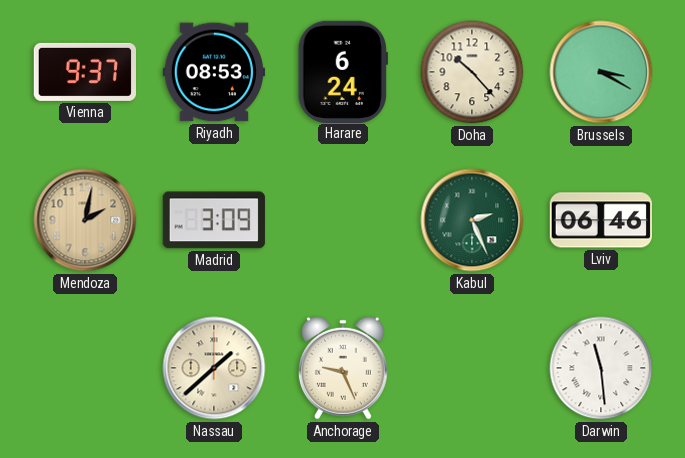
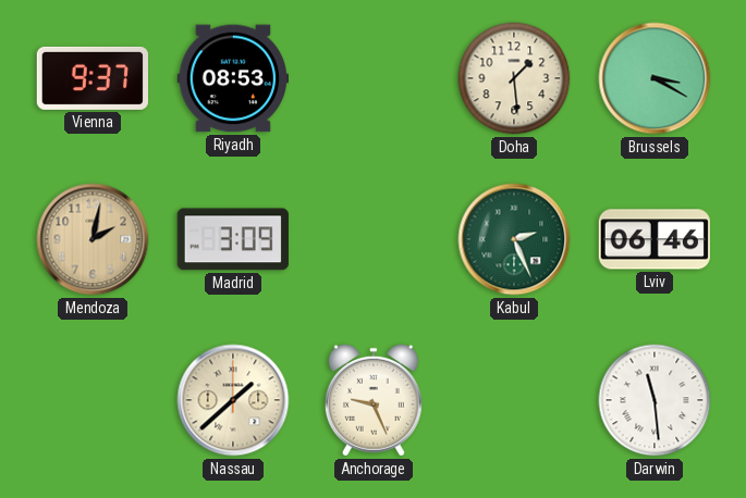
Harare: 6:24 -> none (343, 71)
Doha: 10:23 -> 1:29 (514, 78)
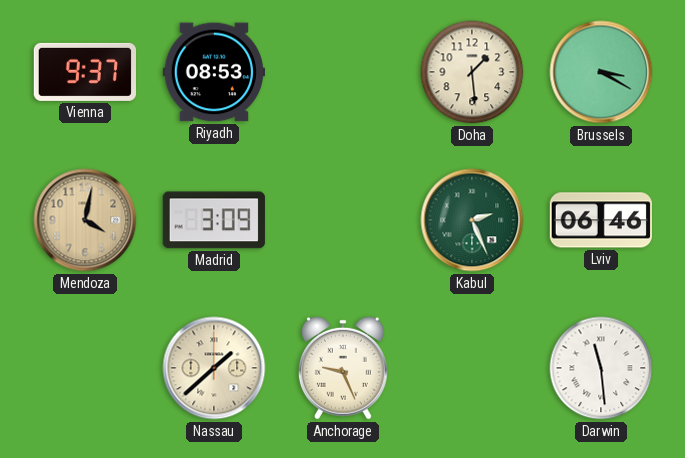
Mendoza: 2:02 -> 4:02 (85, 220)
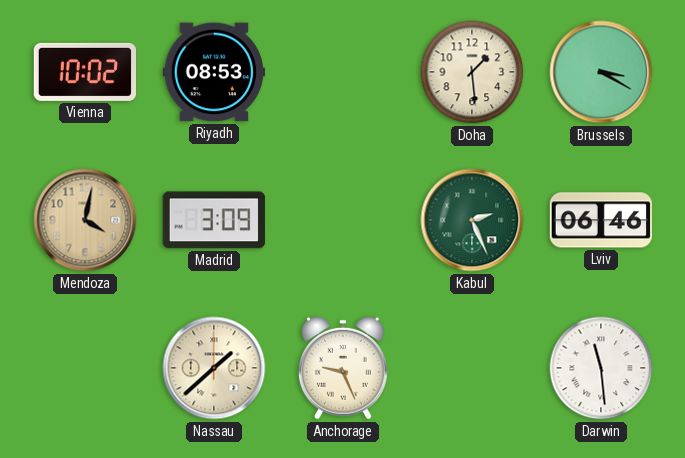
Vienna: 9:37 -> 10:02 (84, 72)
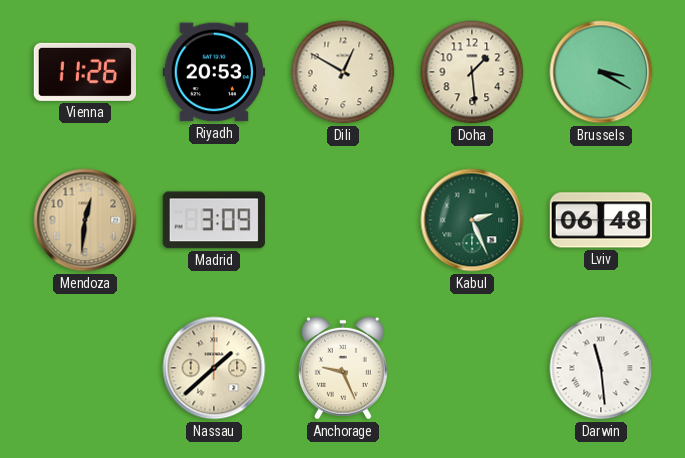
Vienna: 10:02 -> 11:26 (84, 72)
Riyadh: 08:53 -> 20:53 (213, 72)
Dili: none -> 12:50 (343, 72)
Mendoza: 4:02 -> 12:31 (85, 220)
Lviv: 06:46 -> 06:48 (600, 220)
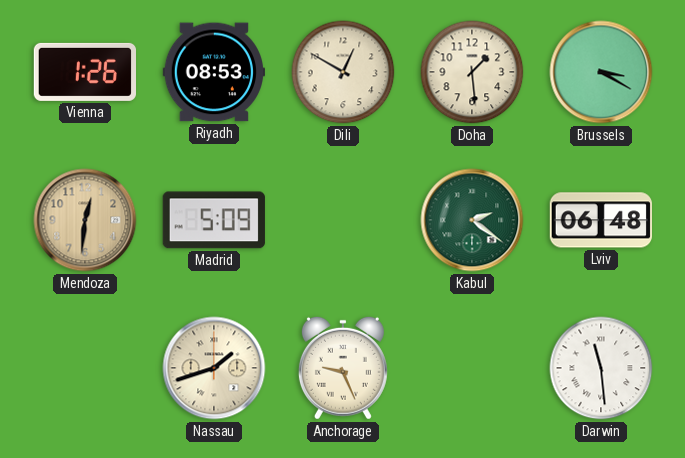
Vienna: 11:26 -> 1:26 (84, 72)
Riyadh: 20:53 -> 08:53 (213, 72)
Madrid: 3:09 -> 5:09 (214, 220)
Kabul: 2:26 -> 2:21 (472, 220)
Nassau: 1:38 -> 1:42 (214, 368)
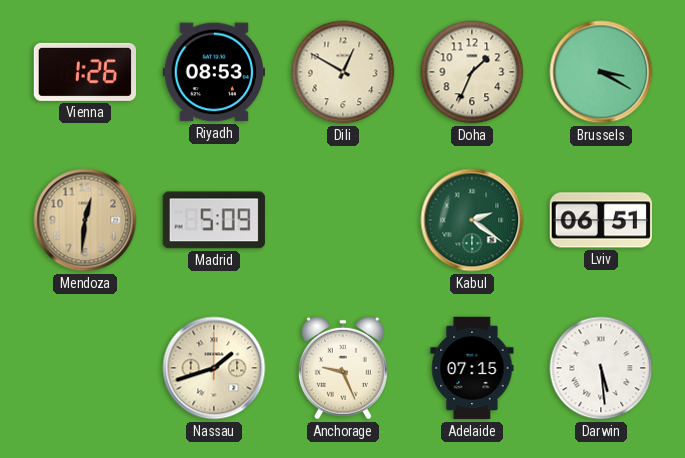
Doha: 1:29 -> 1:34 (472, 72)
Lviv: 06:48 -> 06:51 (600, 220)
Adelaide: none -> 07:15 (472, 368)
Darwin: 11:29 -> 5:29 (601, 368)
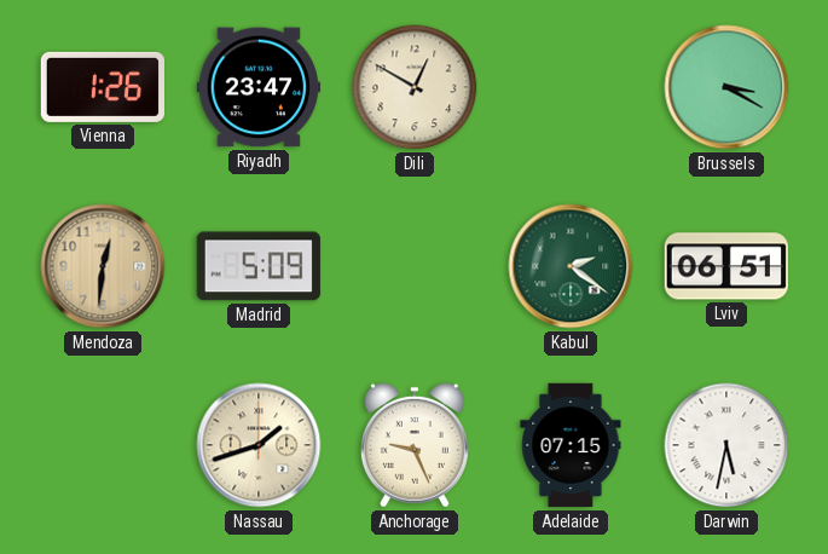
Riyadh: 08:53 -> 23:47 (257, 87)
Doha: 1:34 -> none (472, 72)
Darwin: 5:29 -> 5:32 (726, 445)
